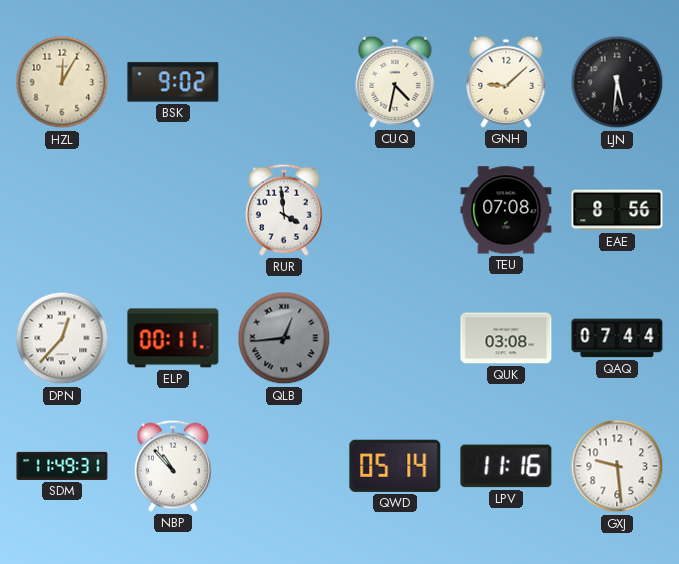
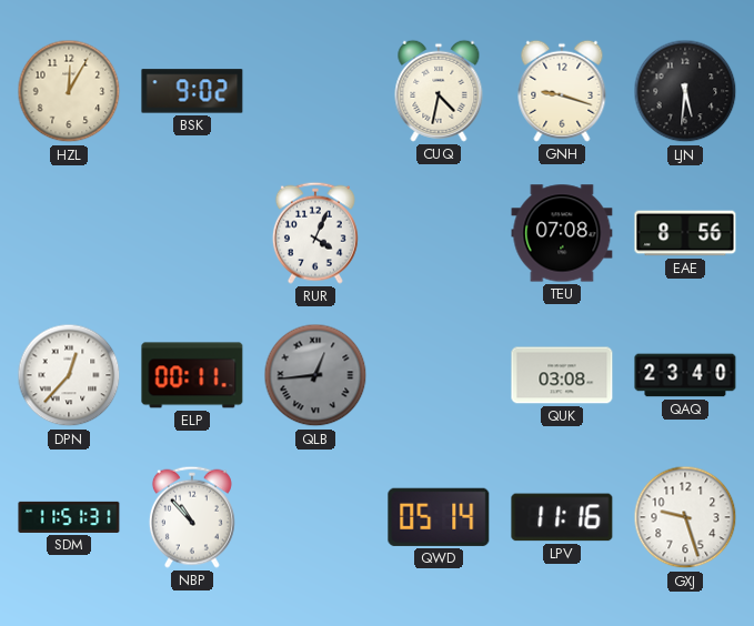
GNH: 9:08 -> 9:18 (562, 91)
RUR: 3:59 -> 4:04 (315, 233)
QAQ: 07:44 -> 23:40 (685, 375)
SDM: 11:49 -> 11:51 (69, 517)
GXJ: 9:29 -> 9:27 (685, 517)
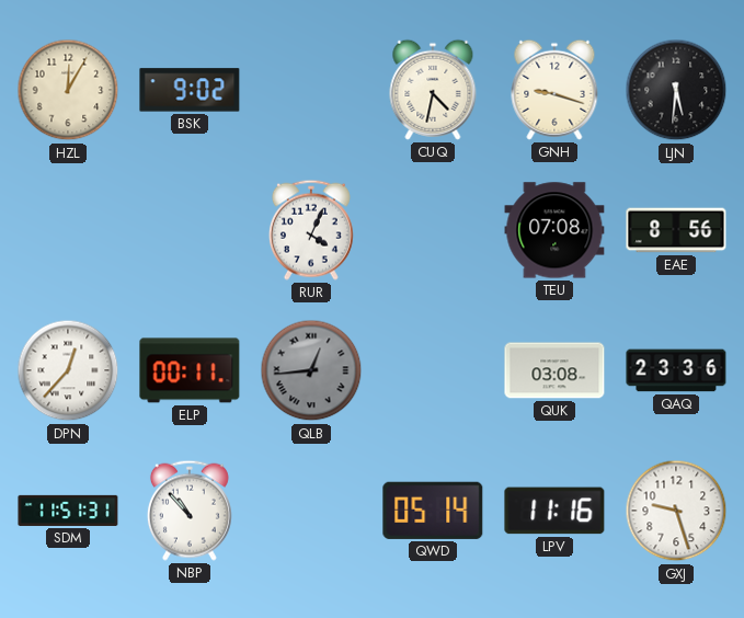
QAQ: 23:40 -> 23:36 (676, 370)
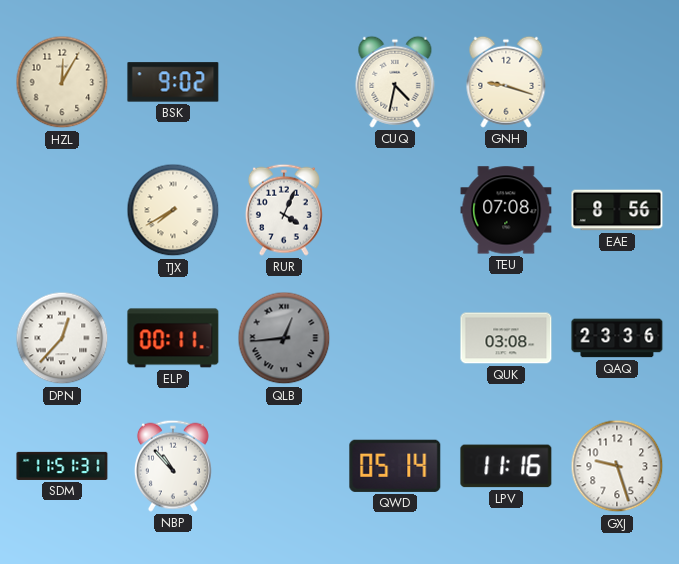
LJN: 5:31 -> none (676, 90)
TJX: none -> 7:40 (173, 210)
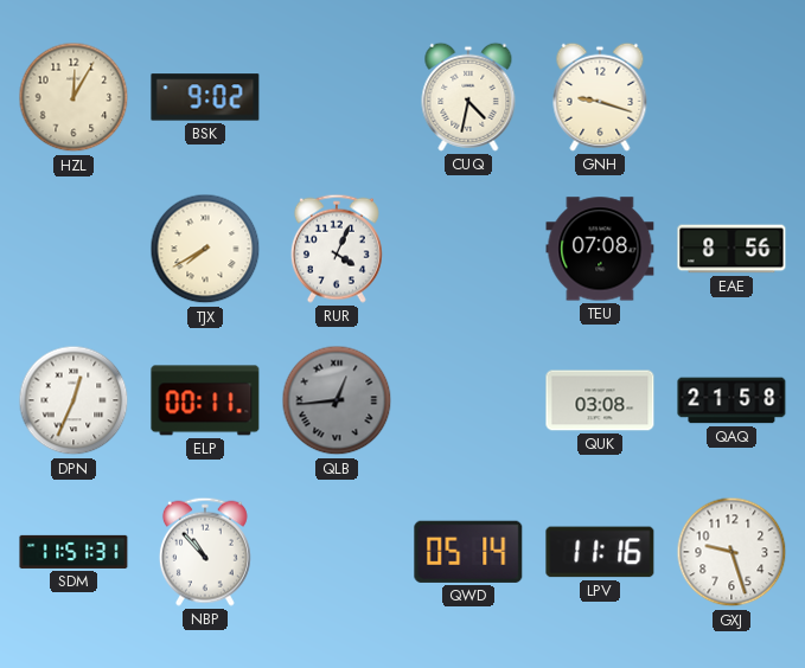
DPN: 12:37 -> 12:34 (74, 400)
QAQ: 23:36 -> 21:58 (731, 400)
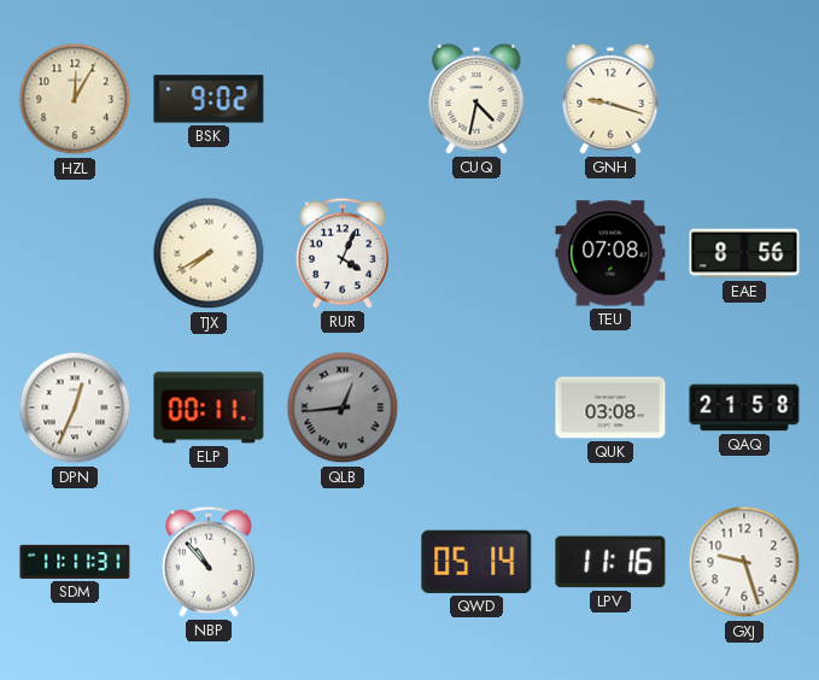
SDM: 11:51 -> 11:11 (75, 562)
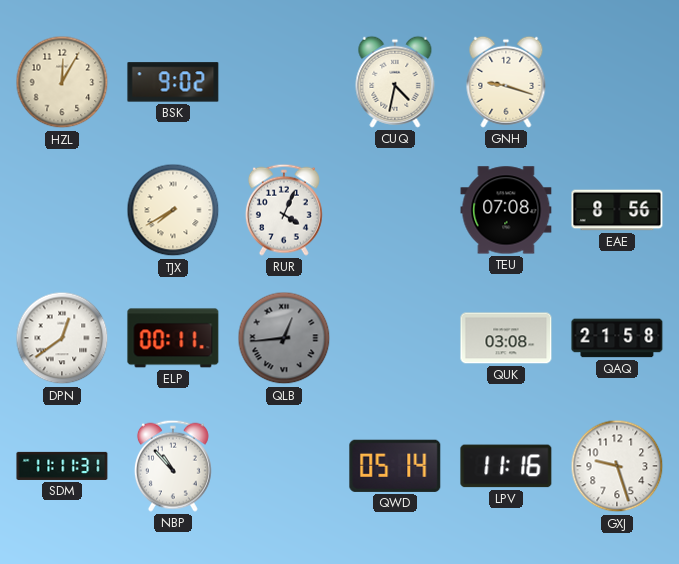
DPN: 12:34 -> 12:39 (62, 338)
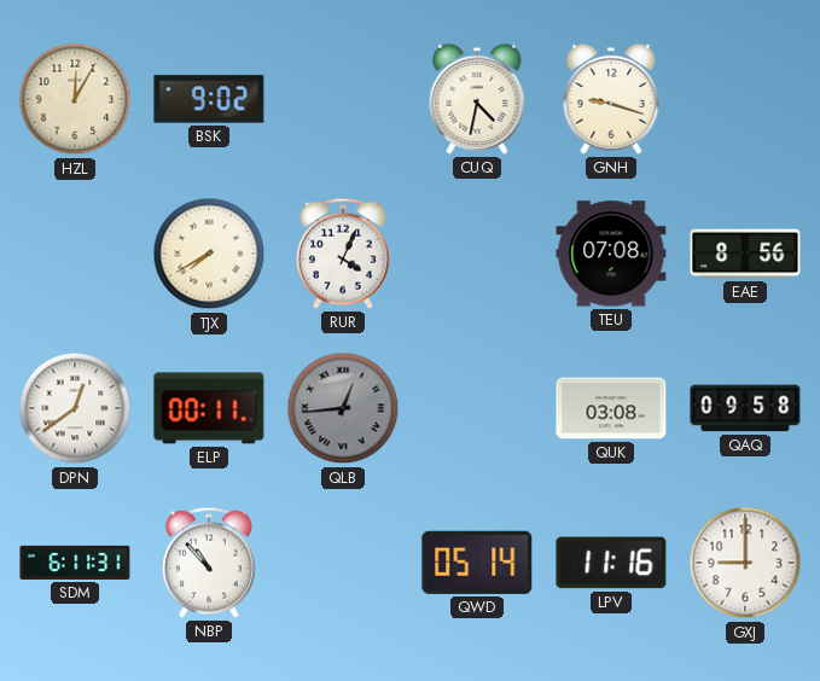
QAQ: 21:58 -> 09:58 (745, 408)
SDM: 11:11 -> 6:11 (75, 563)
GXJ: 9:27 -> 9:00 (745, 563)
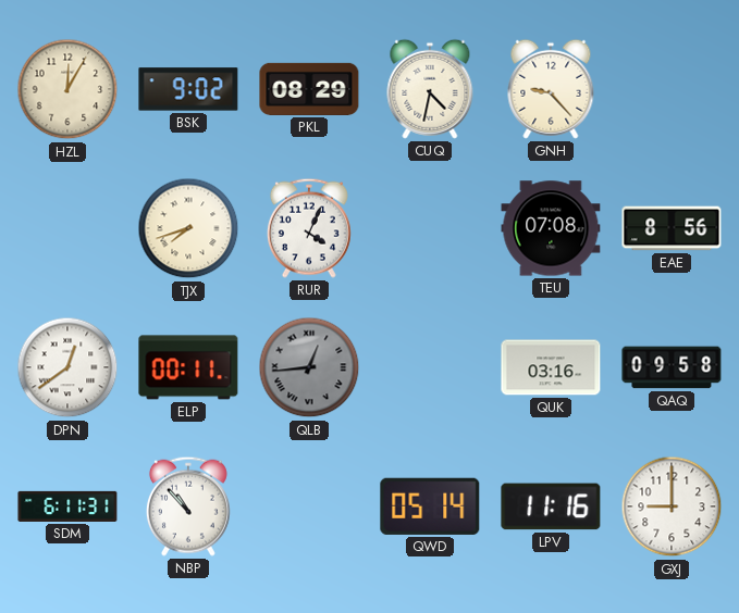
PKL: none -> 08:29 (309, 89)
GNH: 9:18 -> 9:23 (551, 89)
TJX: 7:40 -> 7:42 (188, 228)
QUK: 03:08 -> 03:16 (551, 367)
